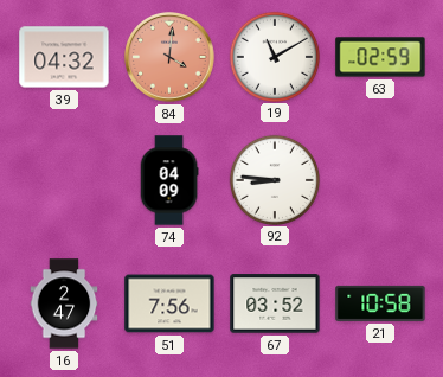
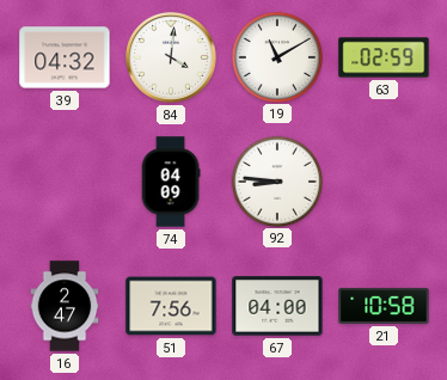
84 dial: salmon -> white (172, 59)
67: 03:52 -> 04:00 (277, 306)
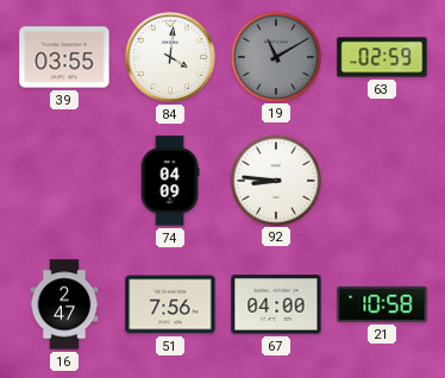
39: 04:32 -> 03:55 (64, 57)
19 dial: white -> grey (275, 56)
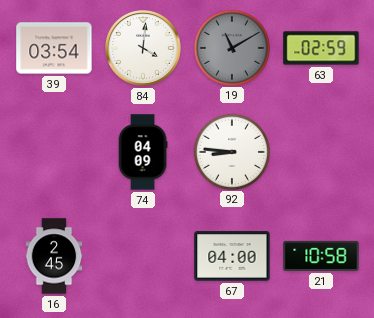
39: 03:55 -> 03:54 (54, 48)
16: 2:47 -> 2:45 (54, 256)
51: 7:56 -> none (170, 304)
